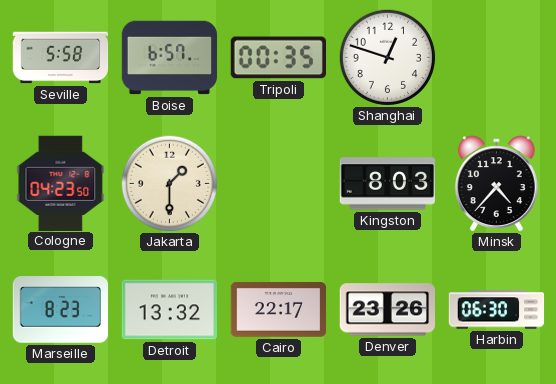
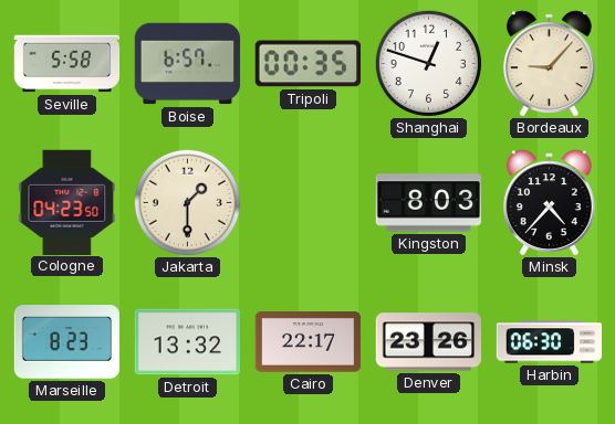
Bordeaux: none -> 9:07 (549, 63)
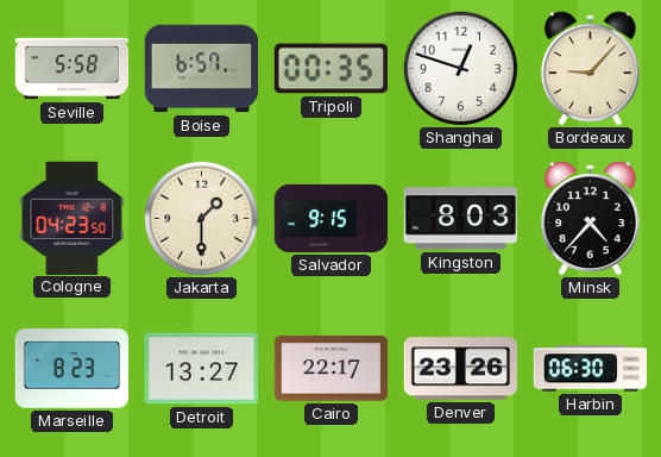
Salvador: none -> 9:15 (332, 218)
Detroit: 13:32 -> 13:27 (201, 369)
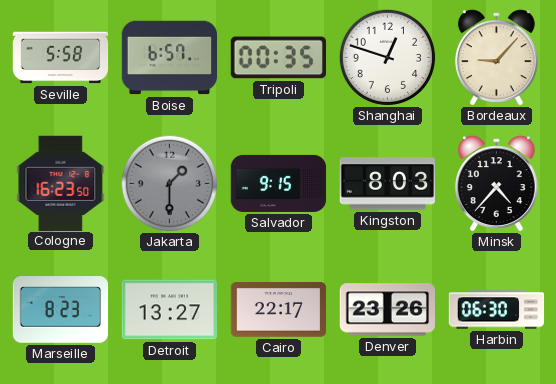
Cologne: 04:23 -> 16:23 (61, 183)
Jakarta dial: cream -> grey (169, 183)
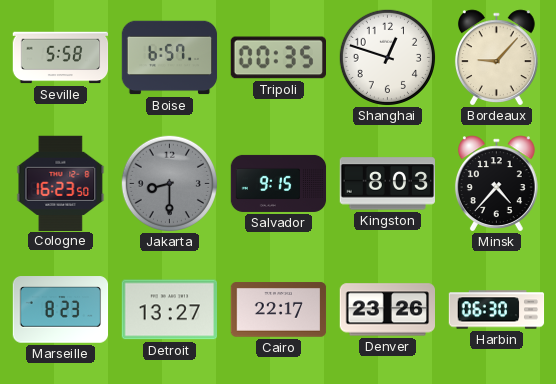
Jakarta: 1:30 -> 8:30 (169, 183)
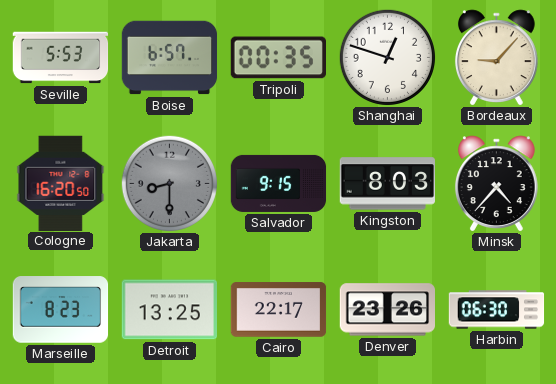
Seville: 5:58 -> 5:53 (61, 58)
Cologne: 16:23 -> 16:20 (61, 183)
Detroit: 13:27 -> 13:25 (169, 310)
